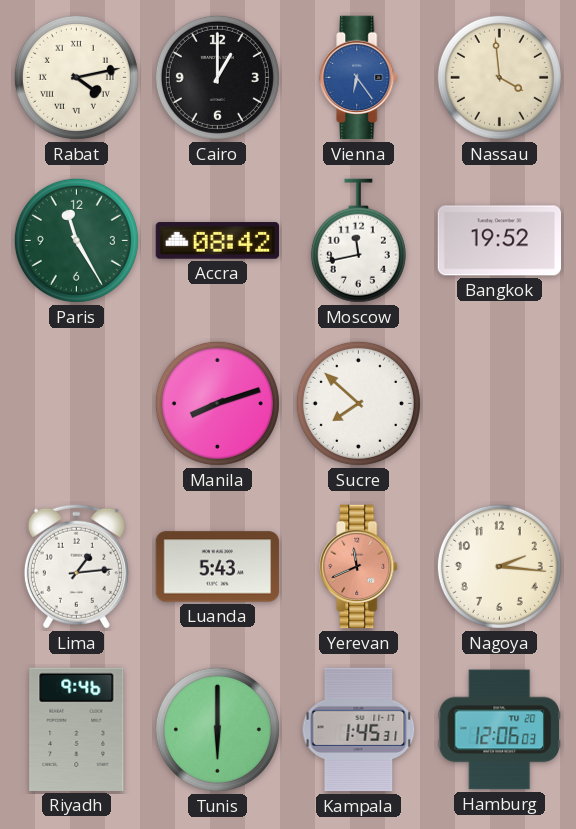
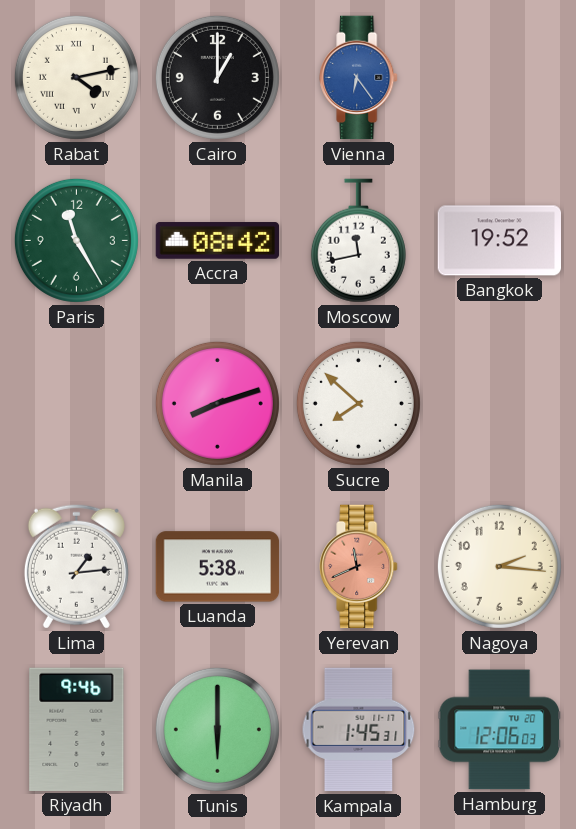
Nassau: 3:59 -> none (499, 77)
Luanda: 5:43 -> 5:38 (218, 567)
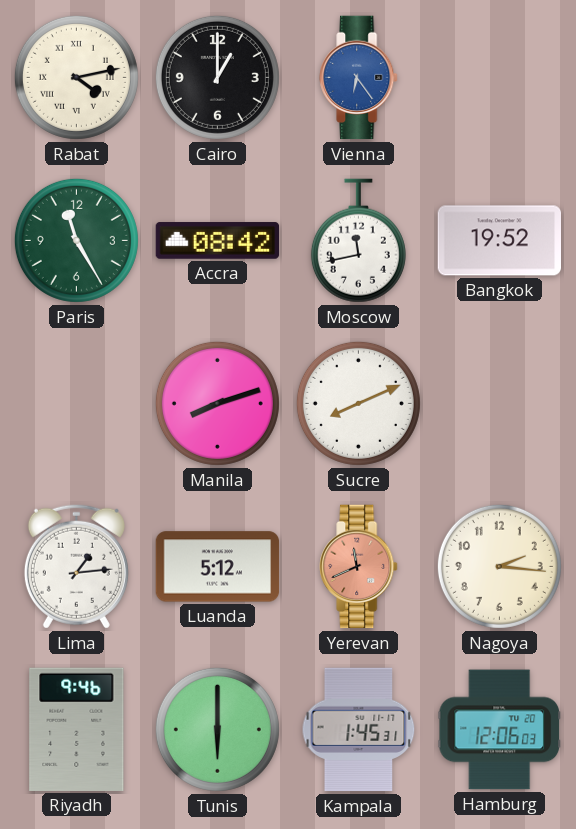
Sucre: 7:52 -> 8:11 (358, 403)
Luanda: 5:38 -> 5:12 (218, 567)
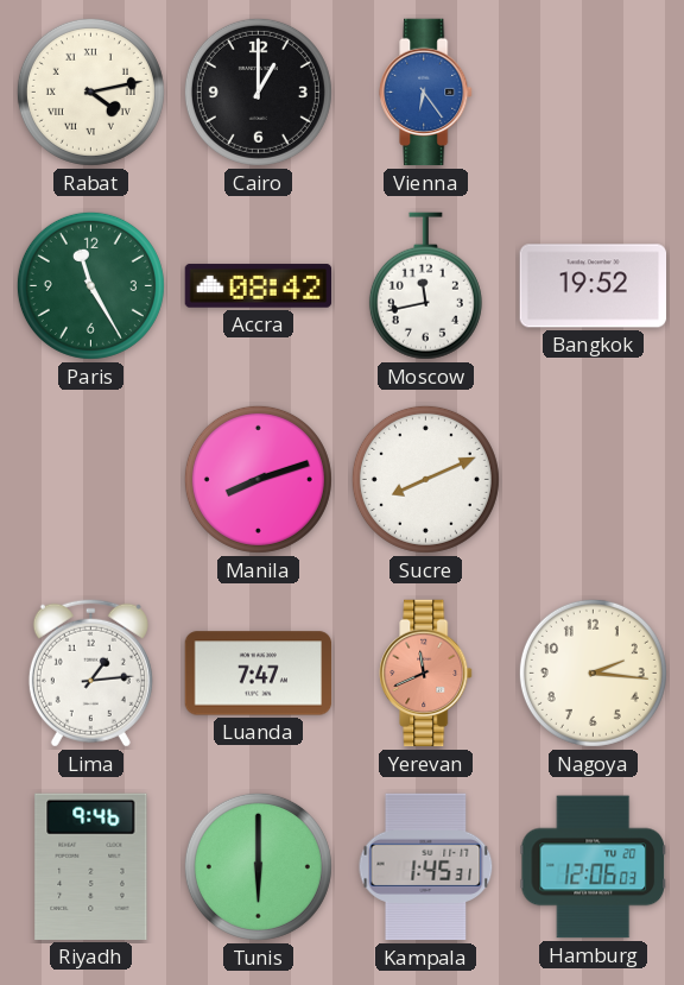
Luanda: 5:12 -> 7:47 (259, 674)
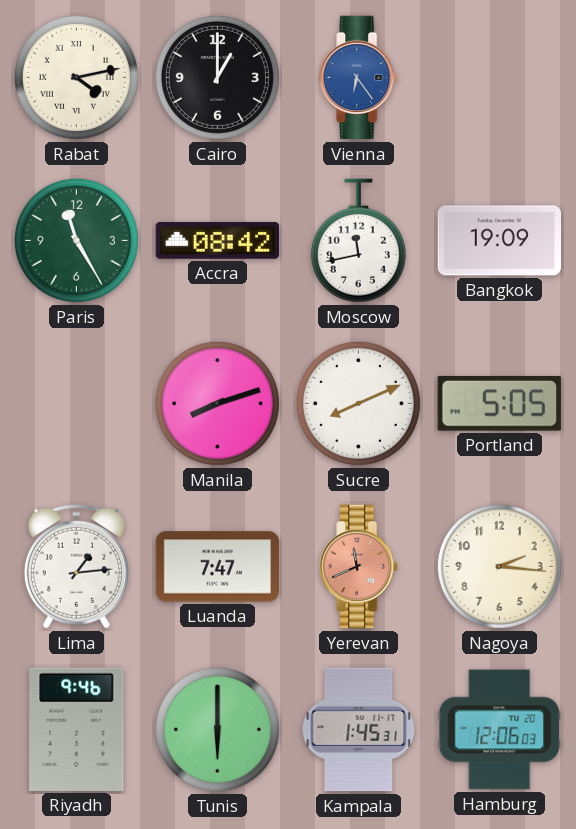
Bangkok: 19:52 -> 19:09 (500, 241)
Portland: none -> 5:05 (499, 403)
